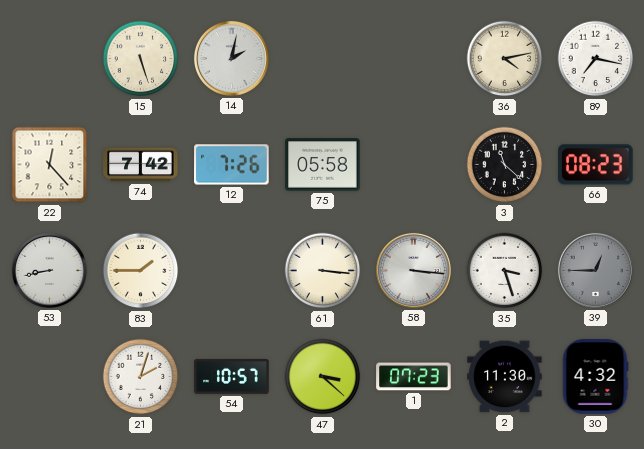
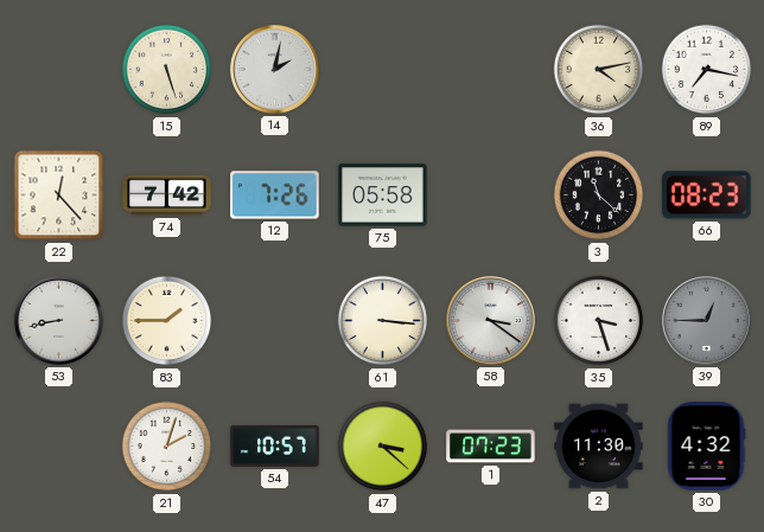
58: 3:16 -> 3:21 (490, 320)
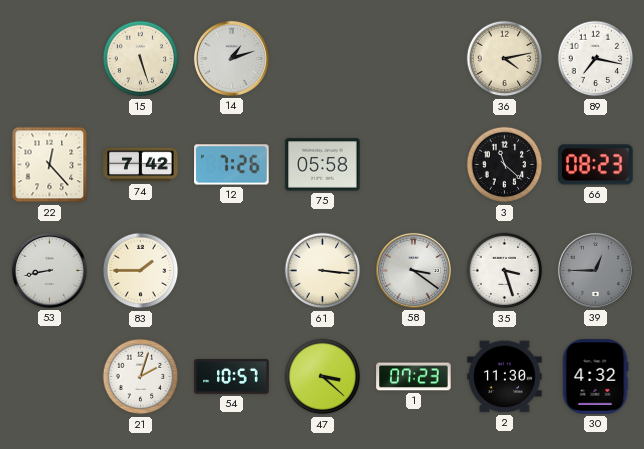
14: 2:02 -> 1:12 (231, 58)
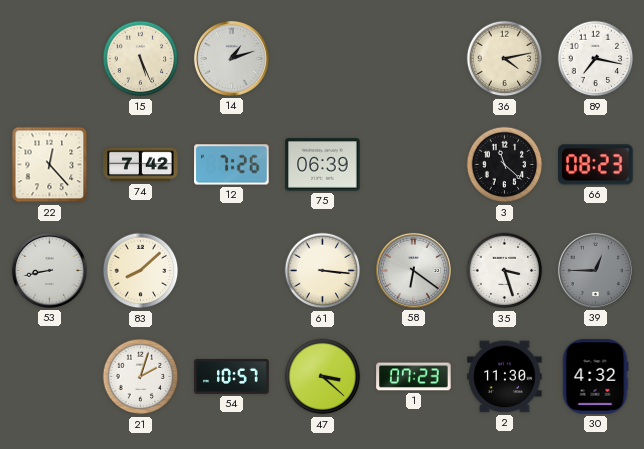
15: 5:27 -> 5:26 (141, 59)
75: 05:58 -> 06:39 (323, 165)
83: 1:45 -> 8:08 (141, 271)
58: 3:21 -> 6:21 (413, 270)
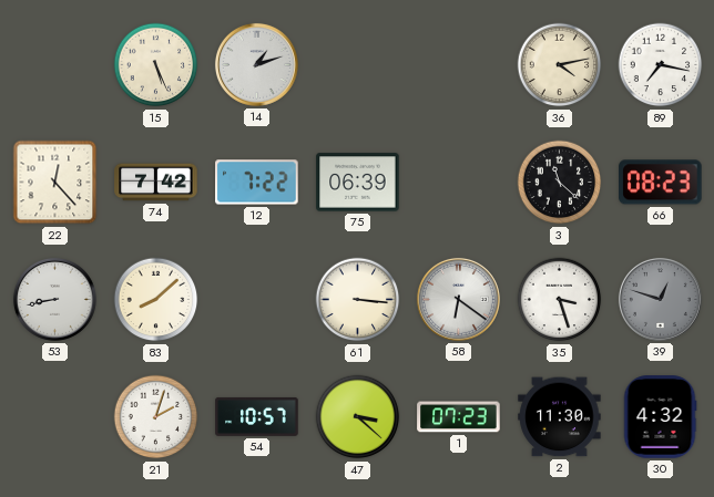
12: 7:26 -> 7:22 (257, 183)
39: 12:45 -> 12:48 (660, 299)
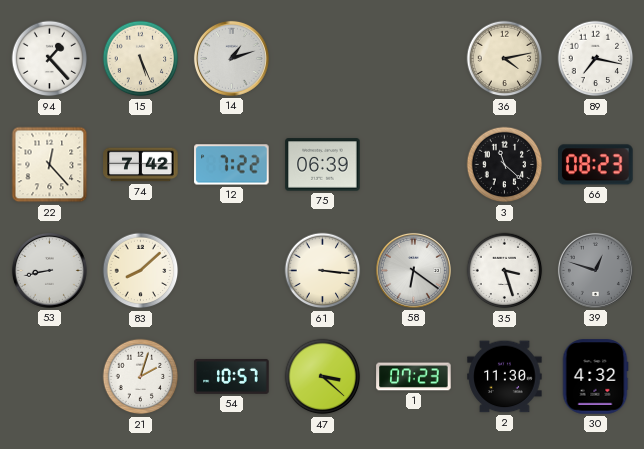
94: none -> 1:23 (50, 59)
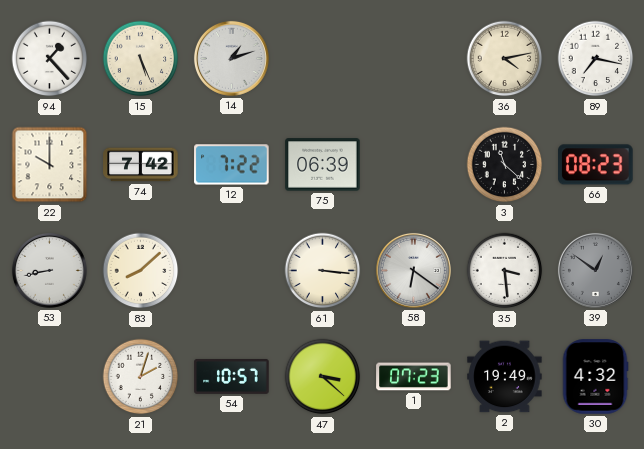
22: 12:23 -> 10:00 (50, 165)
35: 3:27 -> 3:29 (505, 271)
39: 12:48 -> 12:51 (595, 270)
2: 11:30 -> 19:49 (505, 377)
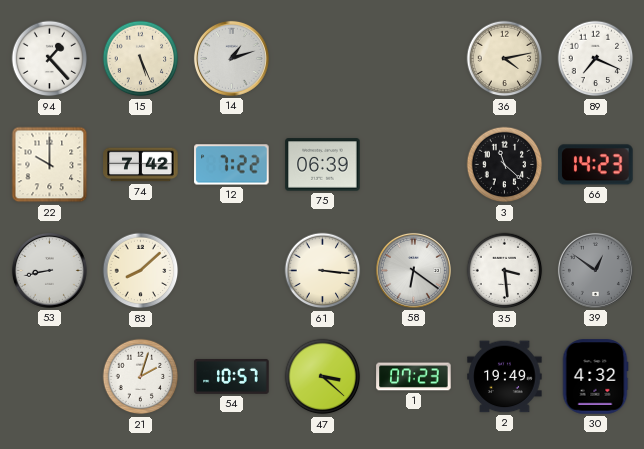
89: 7:17 -> 7:19 (596, 59)
66: 08:23 -> 14:23 (596, 165)
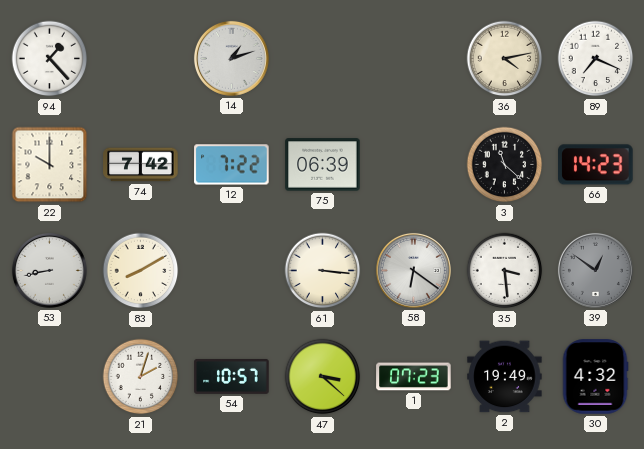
15: 5:26 -> none (141, 59)
83: 8:08 -> 8:10 (141, 271)
